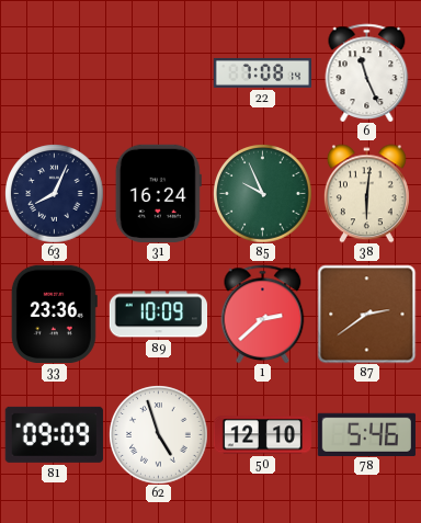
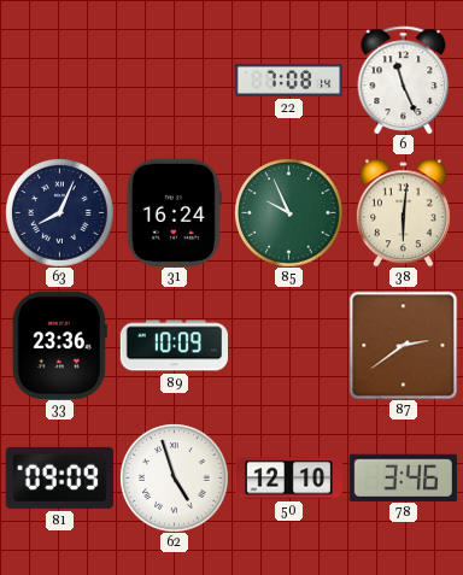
1: 2:38 -> none (263, 314)
78: 5:46 -> 3:46 (403, 477)
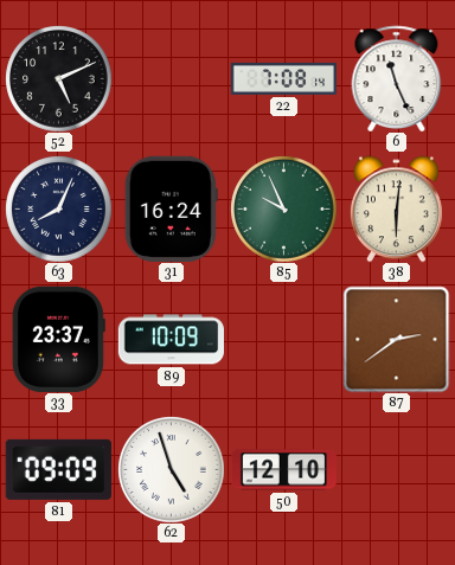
52: none -> 5:11 (58, 78)
33: 23:36 -> 23:37 (58, 339)
78: 3:46 -> none (403, 477)
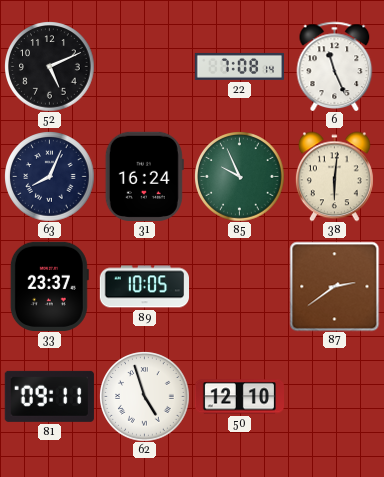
89: 10:09 -> 10:05 (144, 287)
81: 09:09 -> 09:11 (49, 396)
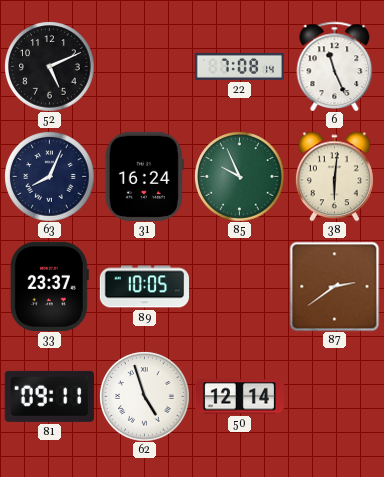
50: 12:10 -> 12:14 (239, 397)
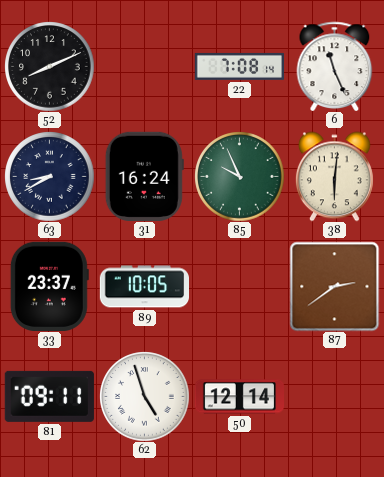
52: 5:11 -> 8:11 (49, 66)
63: 8:04 -> 8:40 (49, 176)
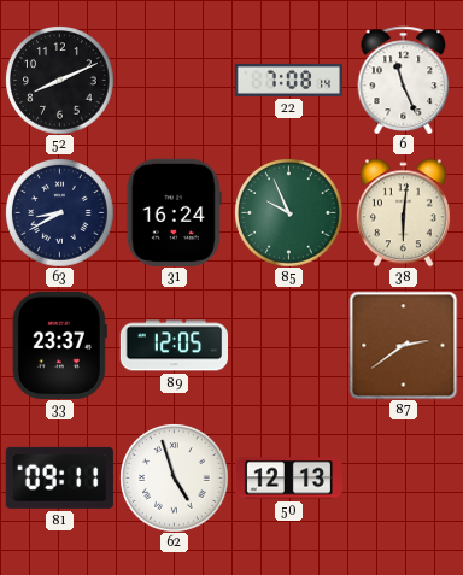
89: 10:05 -> 12:05 (174, 346)
50: 12:14 -> 12:13 (288, 479)
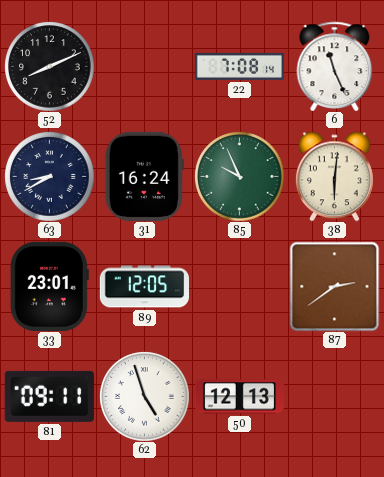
33: 23:37 -> 23:01 (49, 286)
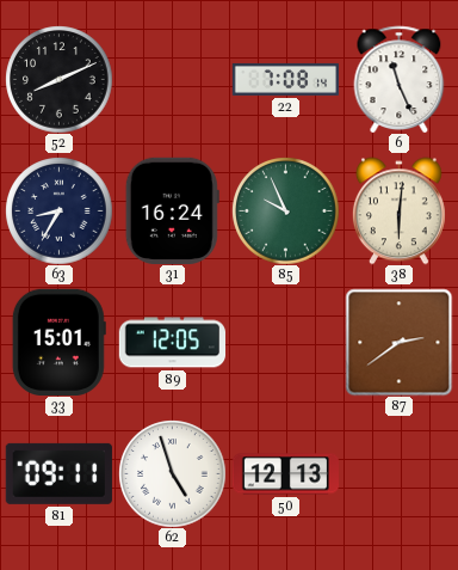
63: 8:40 -> 8:35 (58, 210)
33: 23:01 -> 15:01 (58, 342)
